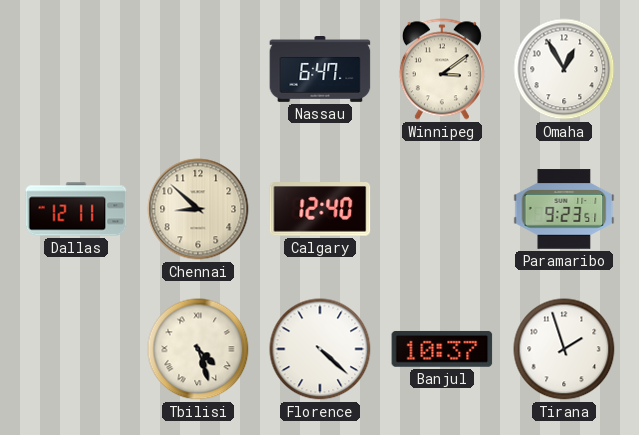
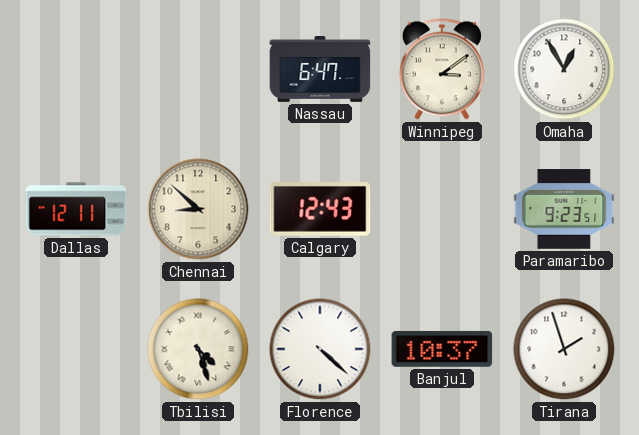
Calgary: 12:40 -> 12:43 (320, 210)
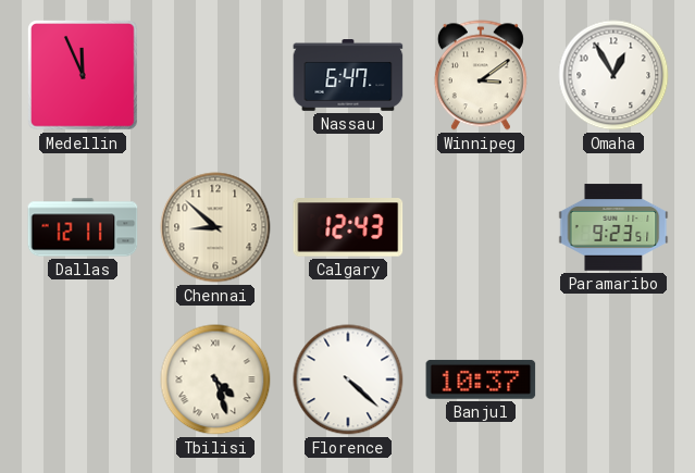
Medellin: none -> 11:56 (83, 75)
Tirana: 1:57 -> none (564, 349)
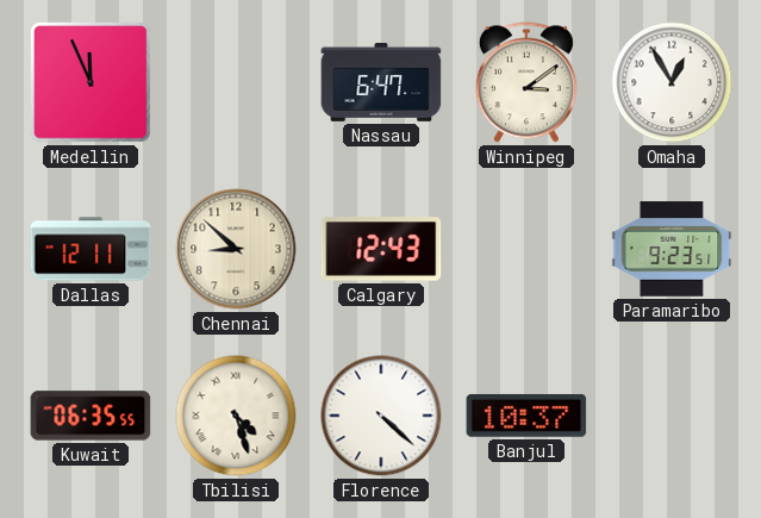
Kuwait: none -> 06:35 (91, 416)
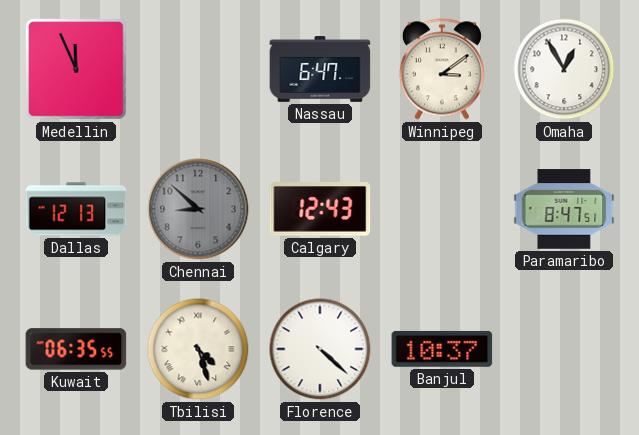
Dallas: 12:11 -> 12:13 (76, 209)
Chennai dial: cream -> grey (198, 209)
Paramaribo: 9:23 -> 8:47 (564, 209)
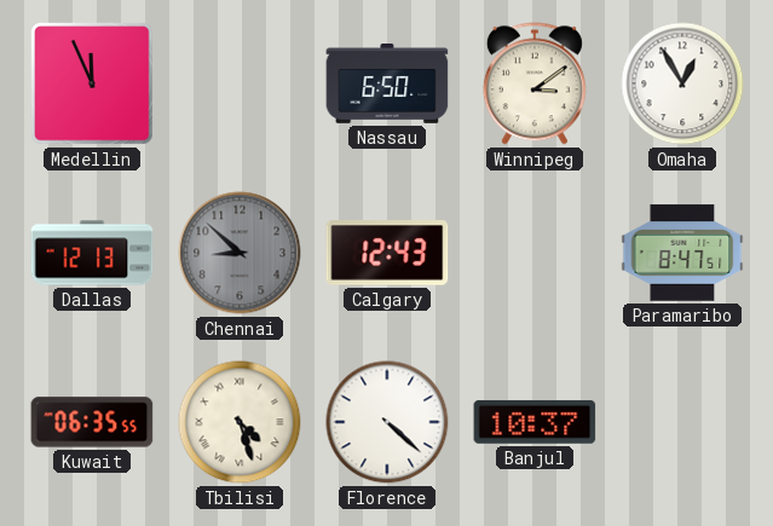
Nassau: 6:47 -> 6:50 (387, 85)
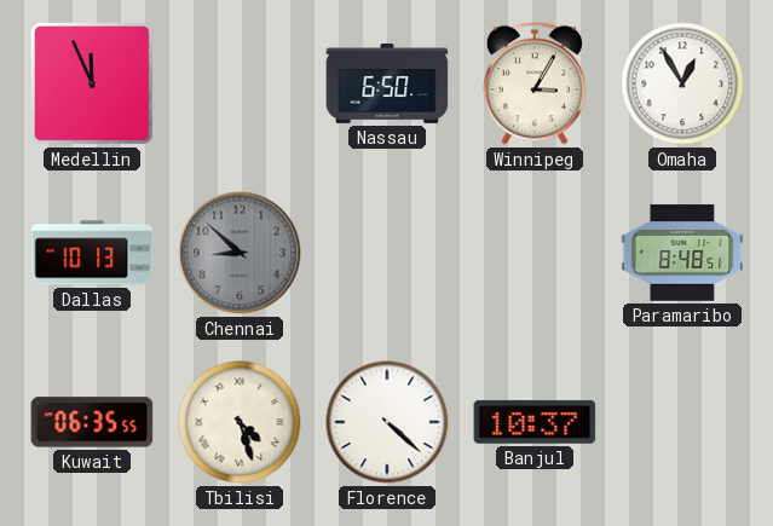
Winnipeg: 3:09 -> 3:05 (535, 83)
Dallas: 12:13 -> 10:13 (92, 253)
Calgary: 12:43 -> none (387, 254)
Paramaribo: 8:47 -> 8:48 (682, 253)
